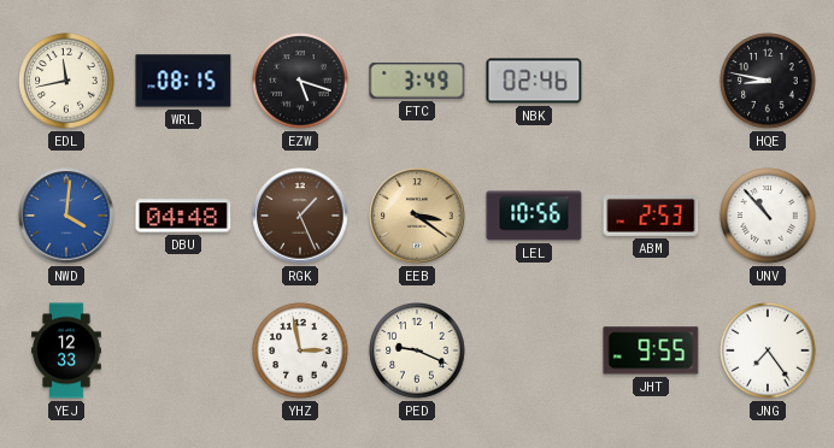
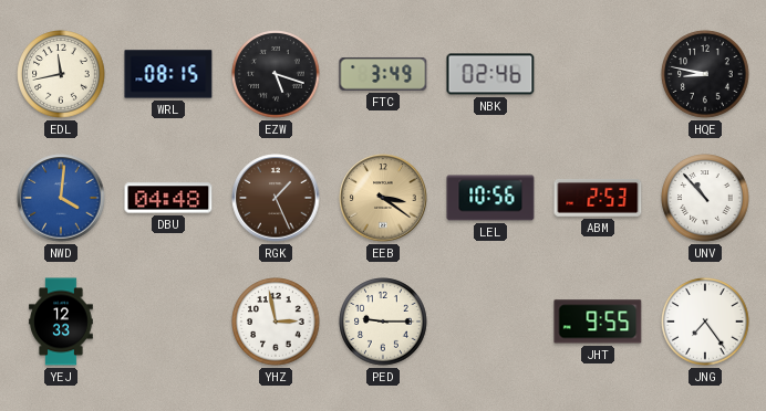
PED: 9:19 -> 9:15 (383, 322)
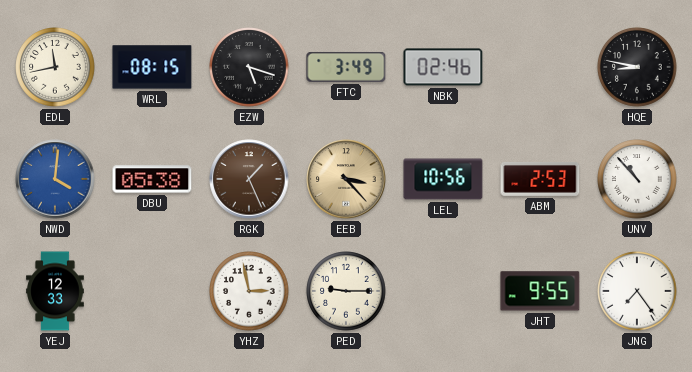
DBU: 04:48 -> 05:38 (152, 179)
EEB: 3:21 -> 3:23 (346, 179)
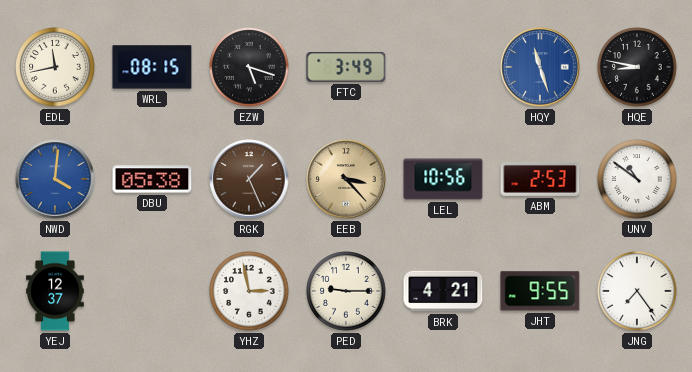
NBK: 02:46 -> none (443, 67)
HQY: none -> 11:27 (540, 67)
UNV: 10:53 -> 10:51 (637, 179)
YEJ: 12:33 -> 12:37 (55, 291)
BRK: none -> 4:21 (443, 291)
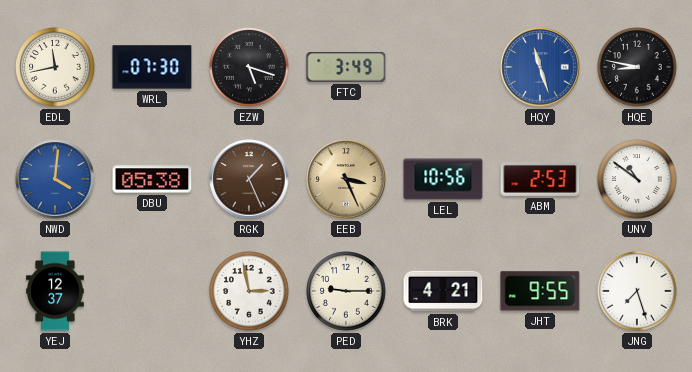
WRL: 08:15 -> 07:30 (152, 67)
EEB: 3:23 -> 3:26 (346, 179)
JNG: 7:24 -> 7:27 (637, 291)
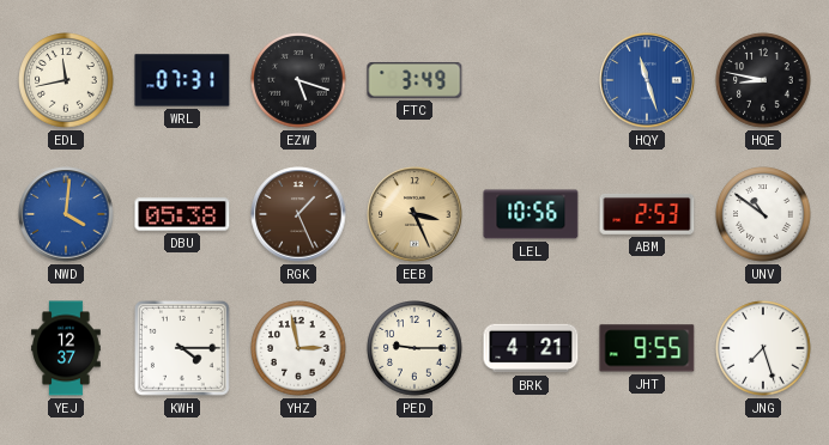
WRL: 07:30 -> 07:31 (182, 80)
KWH: none -> 4:15 (182, 348)
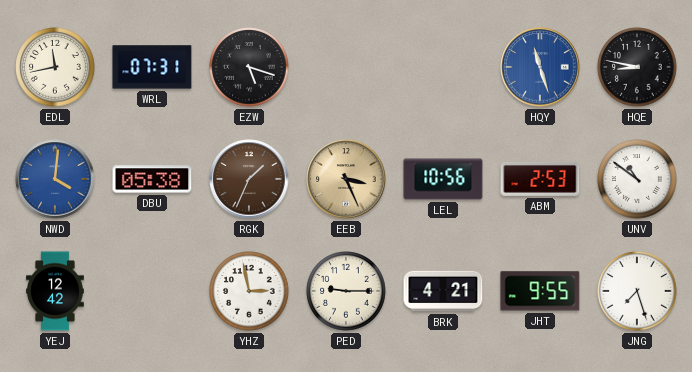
FTC: 3:49 -> none (414, 80)
RGK: 1:26 -> 1:34 (249, 179)
YEJ: 12:37 -> 12:42 (55, 291)
KWH: 4:15 -> none (182, 348)
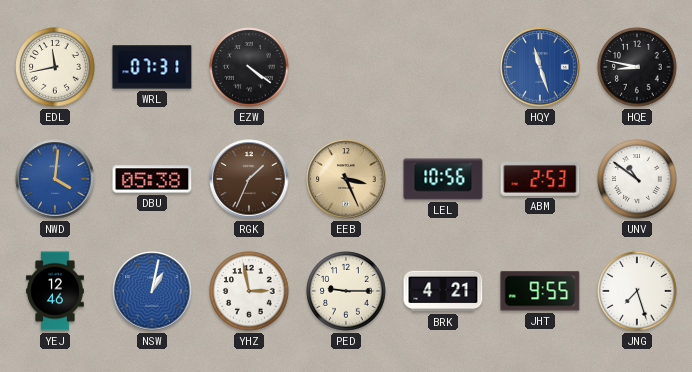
EZW: 5:18 -> 4:21 (249, 67)
YEJ: 12:42 -> 12:46 (55, 291)
NSW: none -> 1:02 (152, 291)
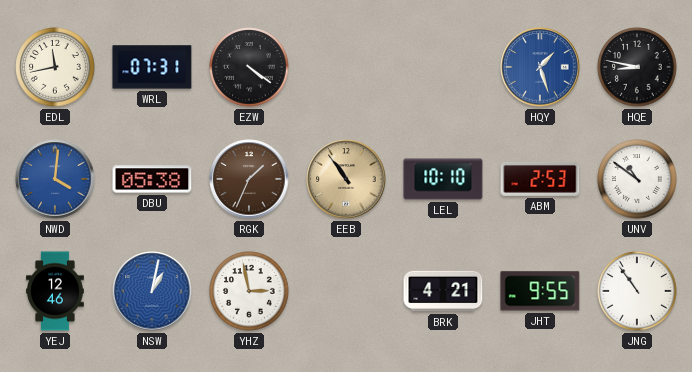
HQY: 11:27 -> 1:27 (540, 67)
EEB: 3:26 -> 10:54 (346, 179)
LEL: 10:56 -> 10:10 (443, 179)
PED: 9:15 -> none (346, 291)
JNG: 7:27 -> 10:54 (637, 291)
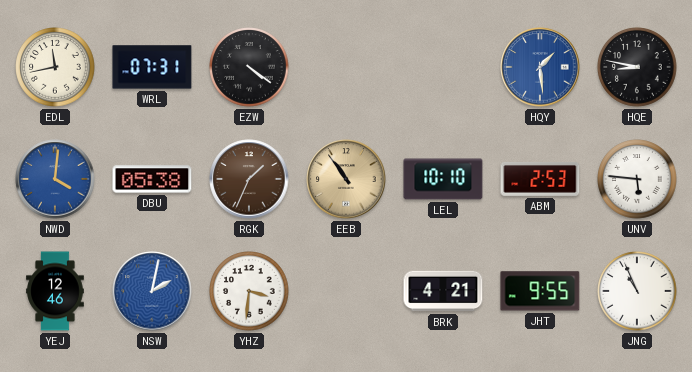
HQY: 1:27 -> 1:29 (540, 67)
UNV: 10:51 -> 5:46 (637, 179)
NSW: 1:02 -> 2:02 (152, 291)
YHZ: 2:58 -> 3:31 (249, 291)
JNG: 10:54 -> 10:56 (637, 291)
